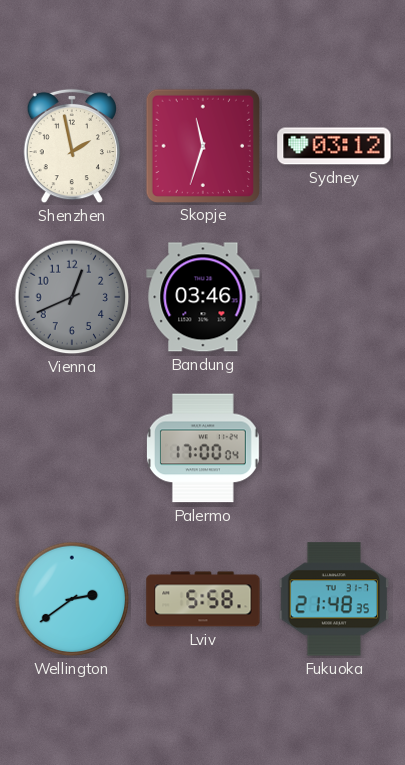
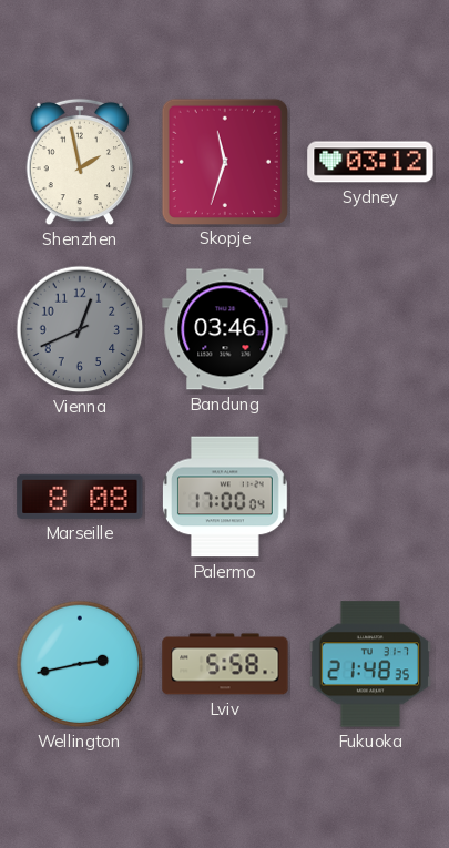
Marseille: none -> 8:08 (80, 497)
Wellington: 2:39 -> 2:43 (80, 664)
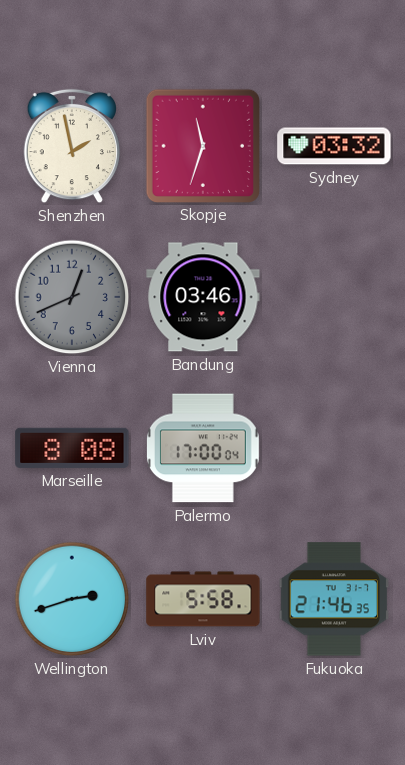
Sydney: 03:12 -> 03:32 (334, 146)
Wellington: 2:43 -> 2:42 (72, 599)
Fukuoka: 21:48 -> 21:46 (334, 599)
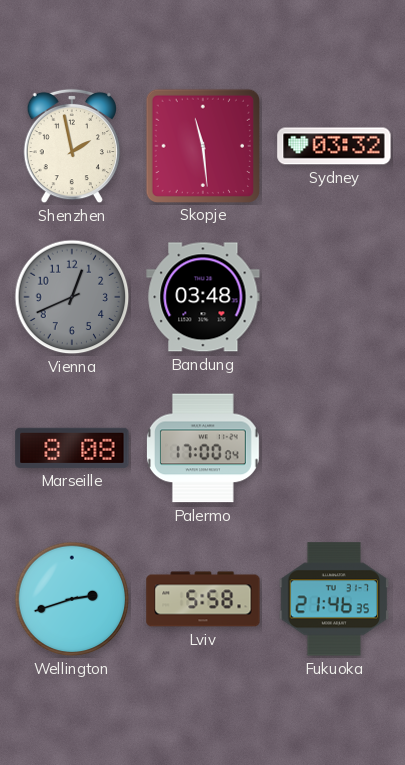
Skopje: 11:33 -> 11:29 (202, 145)
Bandung: 03:46 -> 03:48 (203, 297)
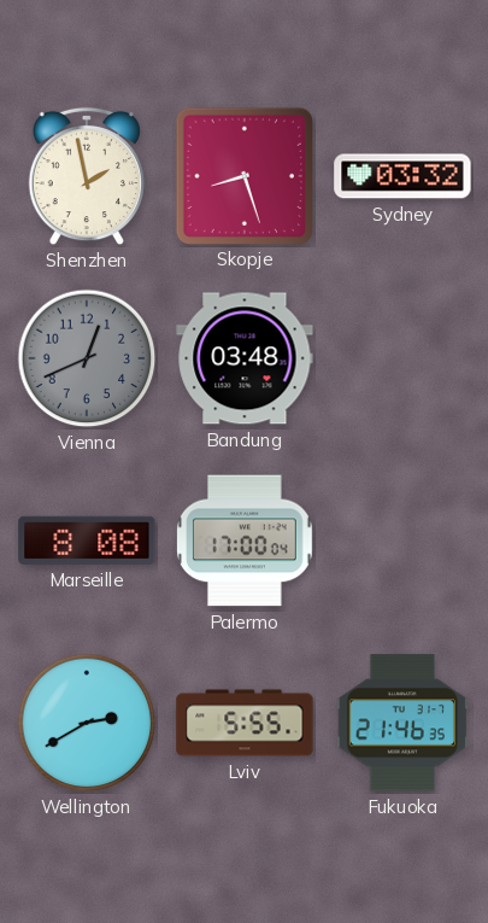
Skopje: 11:29 -> 8:27 (243, 175)
Wellington: 2:42 -> 2:40 (87, 723)
Lviv: 5:58 -> 5:55 (245, 723)
